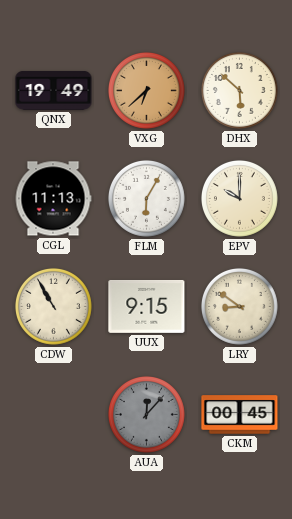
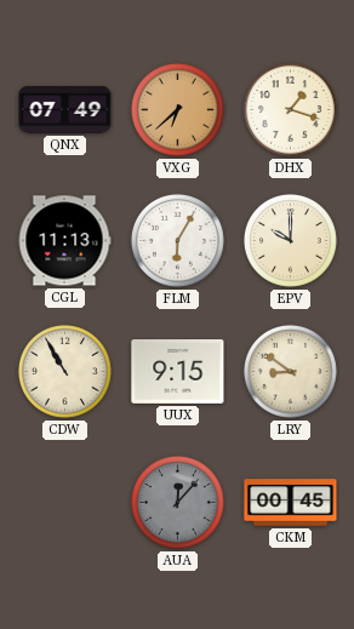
QNX: 19:49 -> 07:49 (65, 110)
DHX: 5:52 -> 1:18 (290, 109)
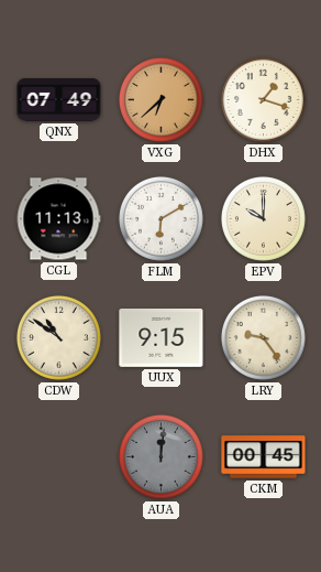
FLM: 6:05 -> 6:10 (160, 218)
CDW: 10:55 -> 10:51 (58, 337)
LRY: 8:51 -> 9:24 (263, 337)
AUA: 12:07 -> 12:01 (160, 456)
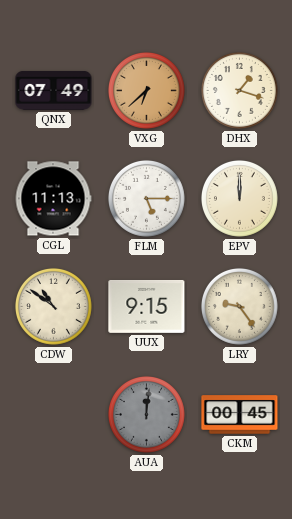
FLM: 6:10 -> 5:15 (146, 198)
EPV: 10:00 -> 12:00 (239, 198)
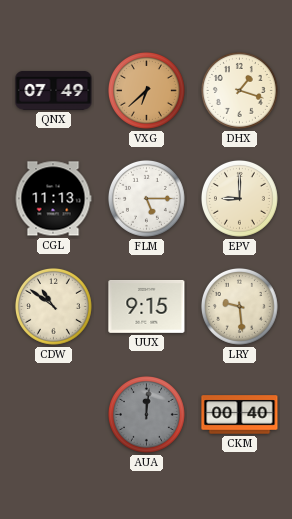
EPV: 12:00 -> 9:00 (239, 198)
LRY: 9:24 -> 9:29 (239, 306)
CKM: 00:45 -> 00:40 (240, 415)
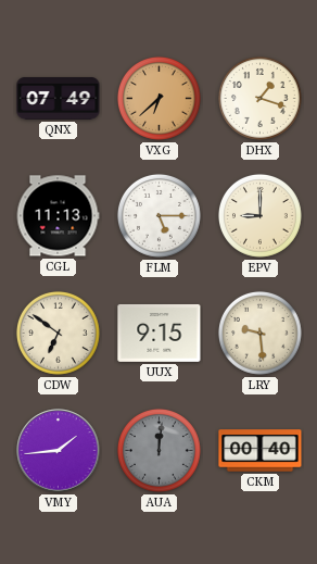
CDW: 10:51 -> 6:51 (58, 333)
VMY: none -> 1:44 (59, 451)
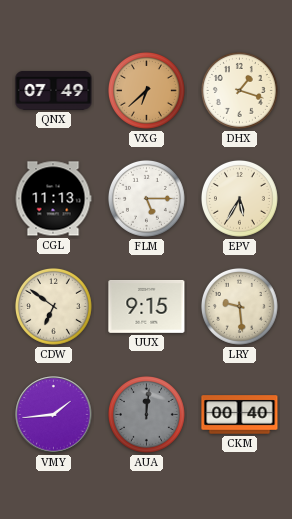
EPV: 9:00 -> 5:35 (239, 198)
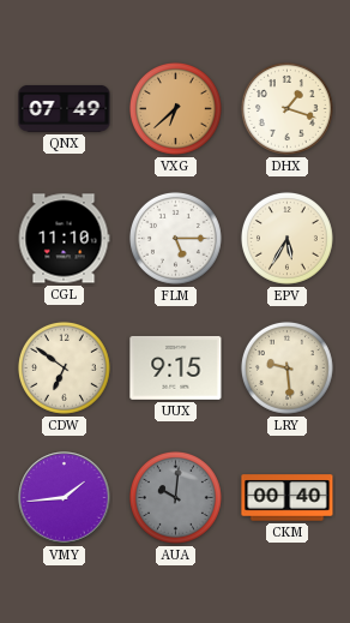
CGL: 11:13 -> 11:10 (64, 239)
AUA: 12:01 -> 10:01 (175, 497)
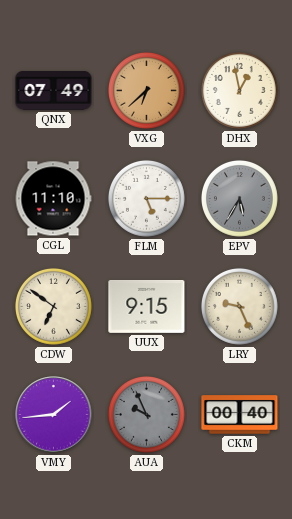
DHX: 1:18 -> 12:58 (239, 90)
EPV dial: cream -> grey (239, 198)
LRY: 9:29 -> 9:26 (239, 306)
AUA: 10:01 -> 9:56 (146, 414)
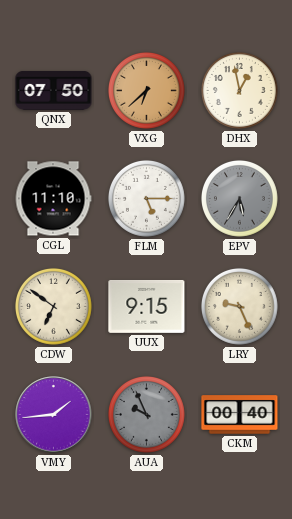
QNX: 07:49 -> 07:50 (54, 91)
